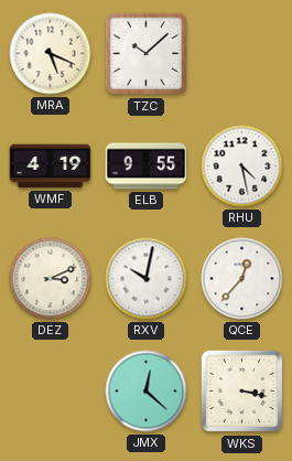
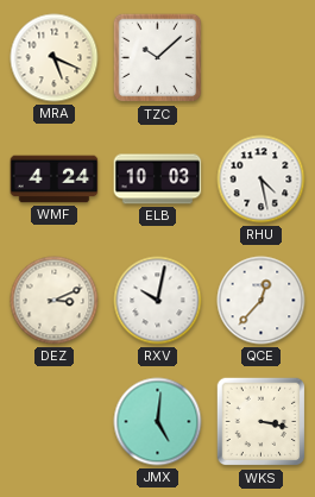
WMF: 4:19 -> 4:24 (55, 180)
ELB: 9:55 -> 10:03 (158, 180)
JMX: 12:22 -> 5:01 (158, 422)
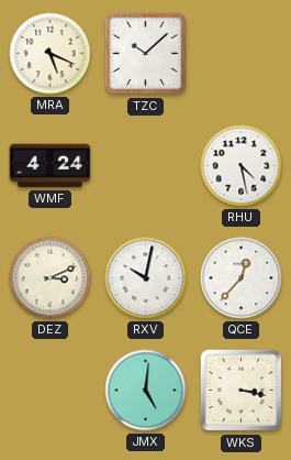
ELB: 10:03 -> none (158, 180)
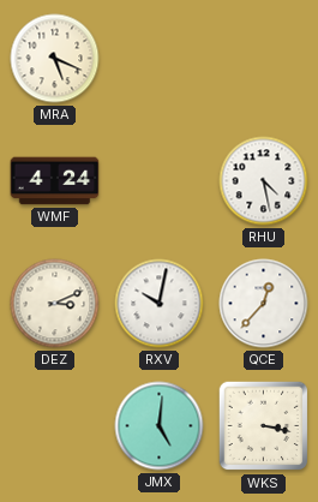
TZC: 10:08 -> none (146, 54)
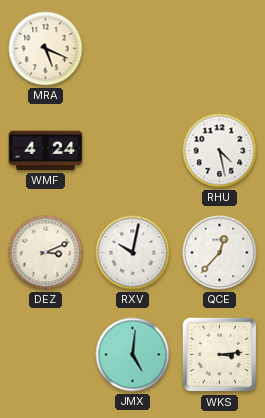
WKS: 3:17 -> 3:14 (220, 355)
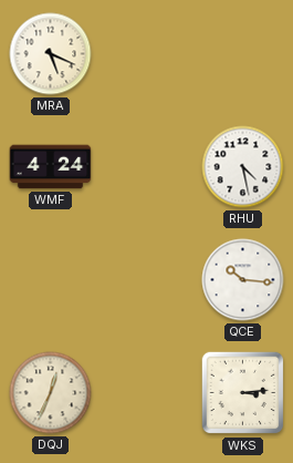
DEZ: 3:11 -> none (46, 253)
RXV: 10:02 -> none (133, 253)
QCE: 12:37 -> 10:16 (243, 280)
DQJ: none -> 12:34 (51, 393)
JMX: 5:01 -> none (133, 355)
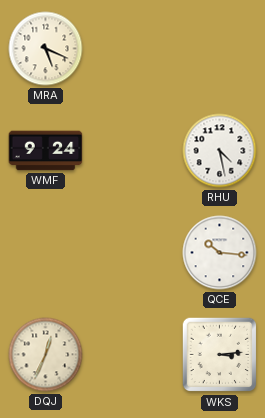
WMF: 4:24 -> 9:24 (46, 151)
